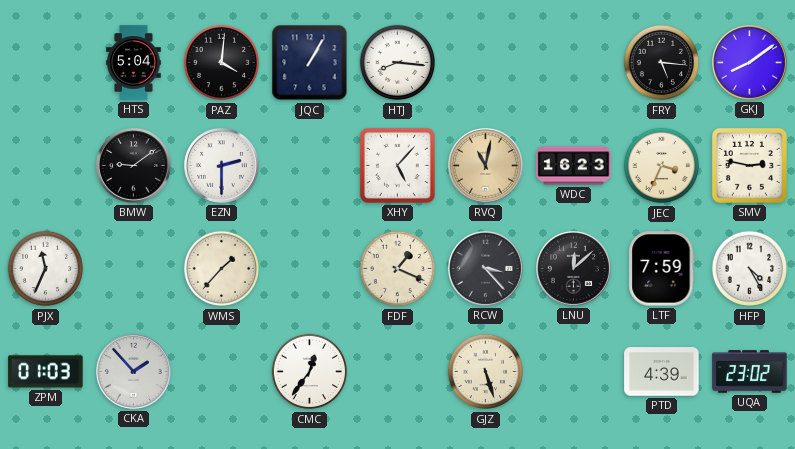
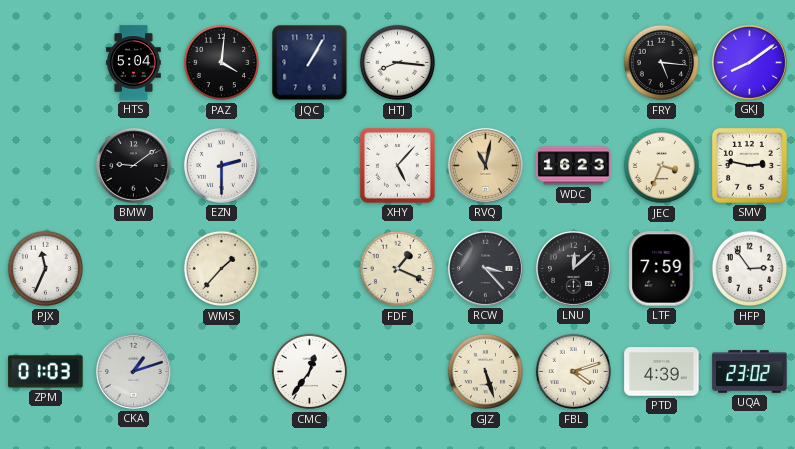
HFP: 4:25 -> 2:54 (750, 269)
CKA: 1:53 -> 1:12 (133, 371)
FBL: none -> 4:12 (574, 372)
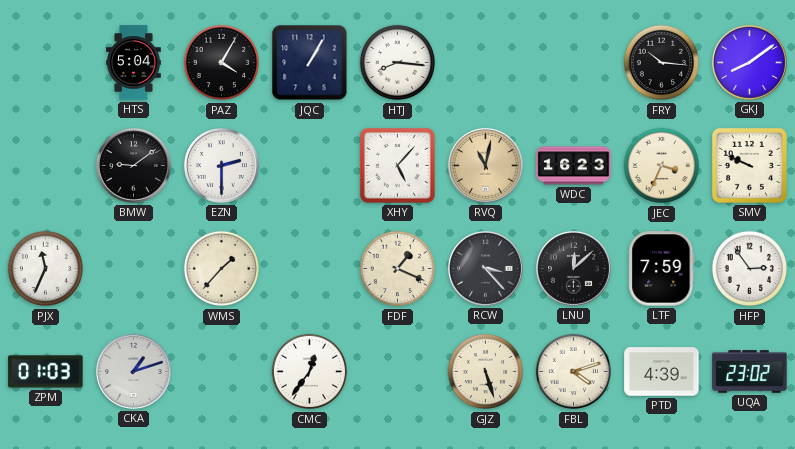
PAZ: 4:01 -> 4:05 (222, 63)
FRY: 5:16 -> 10:16 (662, 63)
SMV: 2:47 -> 9:49 (749, 165)
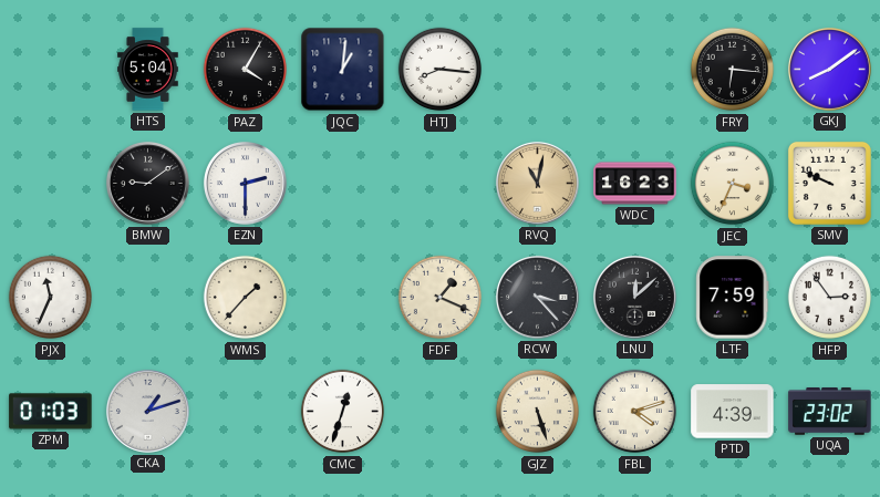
JQC: 1:05 -> 1:01 (343, 70)
FRY: 10:16 -> 6:16 (733, 70)
XHY: 5:07 -> none (397, 165)
CMC: 12:36 -> 12:33 (343, 412)
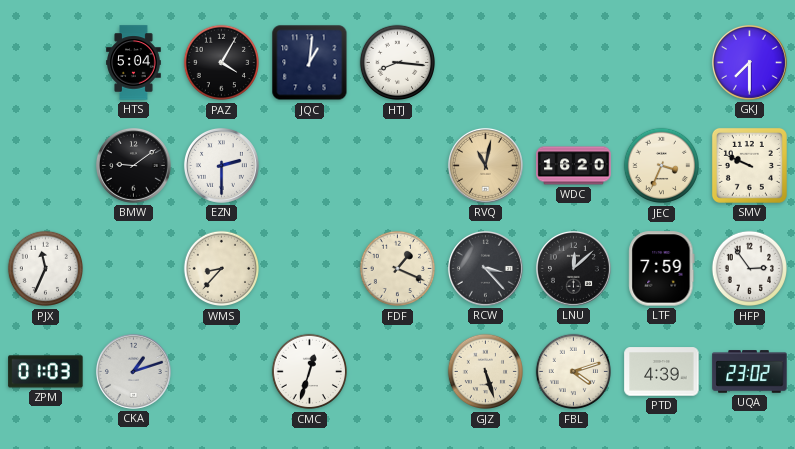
FRY: 6:16 -> none (733, 70)
GKJ: 8:09 -> 7:30 (749, 62)
WDC: 16:23 -> 16:20 (574, 166)
WMS: 1:37 -> 8:37 (222, 269)
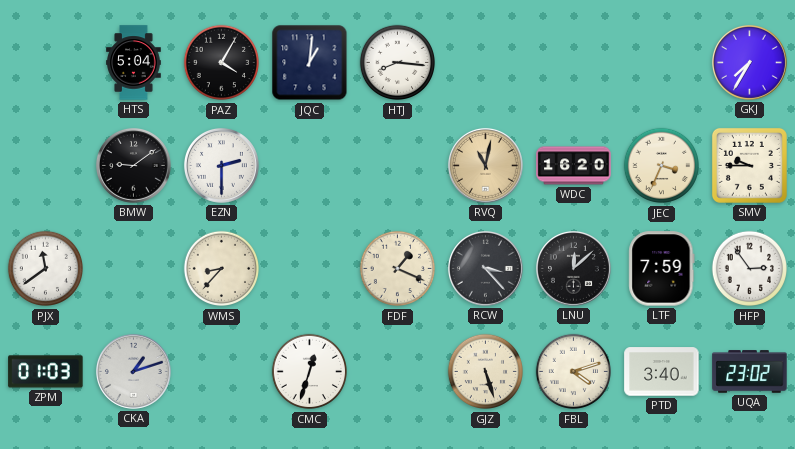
GKJ: 7:30 -> 7:35 (749, 62)
SMV: 9:49 -> 9:45 (749, 165)
PJX: 11:34 -> 11:39 (46, 269)
PTD: 4:39 -> 3:40 (662, 372)
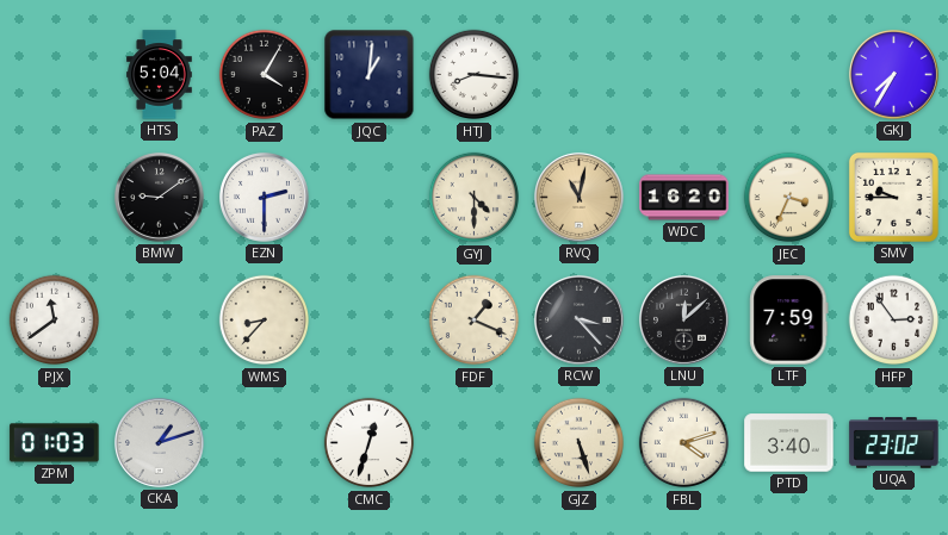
GYJ: none -> 4:30 (475, 198)
